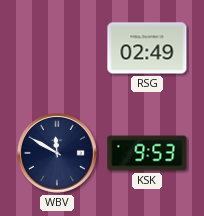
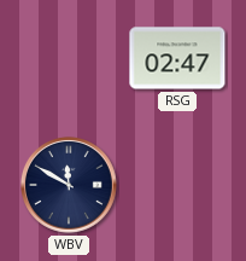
RSG: 02:49 -> 02:47 (177, 58)
KSK: 9:53 -> none (147, 153)
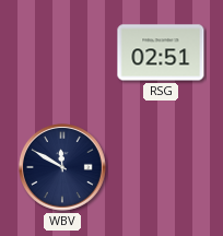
RSG: 02:47 -> 02:51 (161, 52)
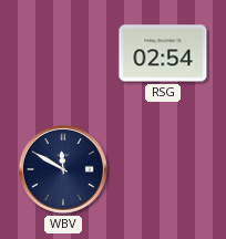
RSG: 02:51 -> 02:54 (163, 53)
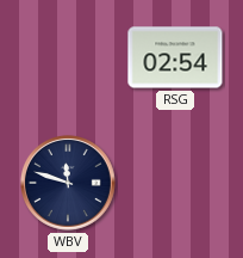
WBV: 11:50 -> 11:48 (68, 183)
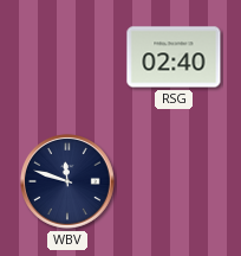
RSG: 02:54 -> 02:40 (174, 57)
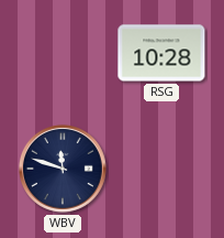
RSG: 02:40 -> 10:28 (161, 53)
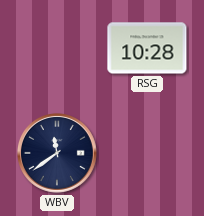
WBV: 11:48 -> 11:39 (57, 153)
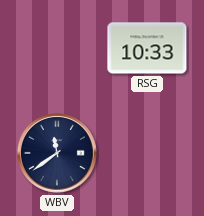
RSG: 10:28 -> 10:33 (147, 48)
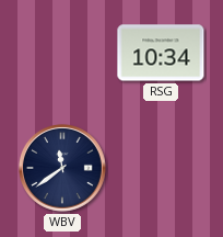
RSG: 10:33 -> 10:34 (161, 53)
